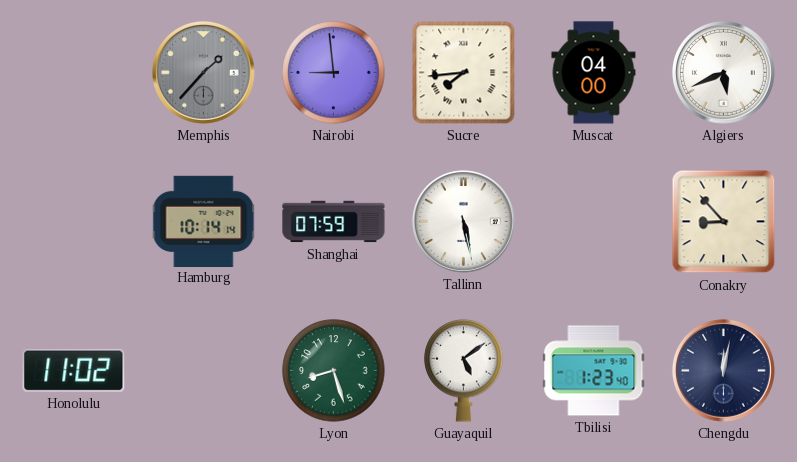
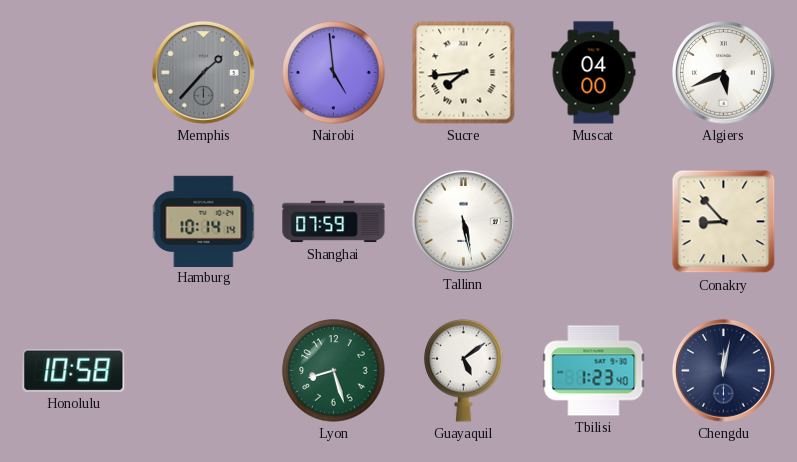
Nairobi: 8:59 -> 4:59 (334, 73)
Honolulu: 11:02 -> 10:58 (74, 370)
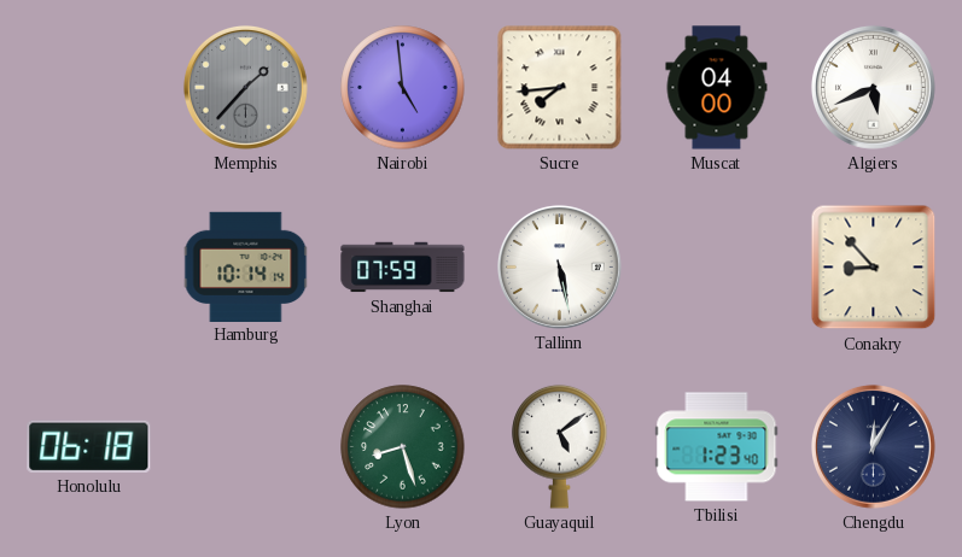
Honolulu: 10:58 -> 06:18 (89, 446)
Chengdu: 12:02 -> 12:05 (873, 446)
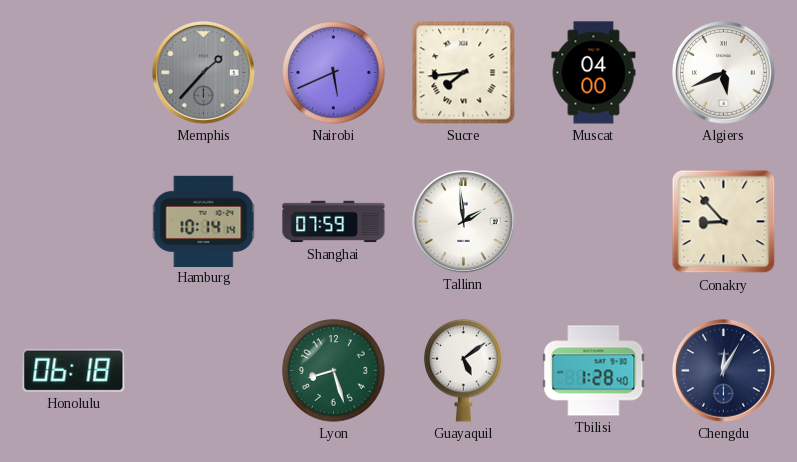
Nairobi: 4:59 -> 5:41 (334, 73)
Tallinn: 5:28 -> 1:59 (463, 221)
Tbilisi: 1:23 -> 1:28 (594, 371)
